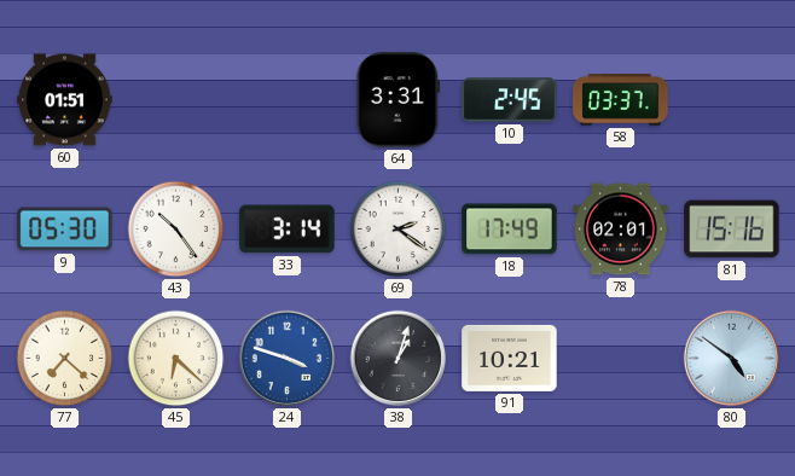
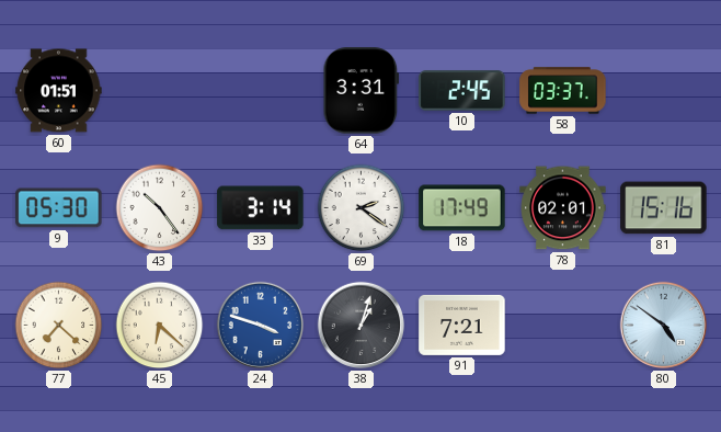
91: 10:21 -> 7:21 (462, 325)
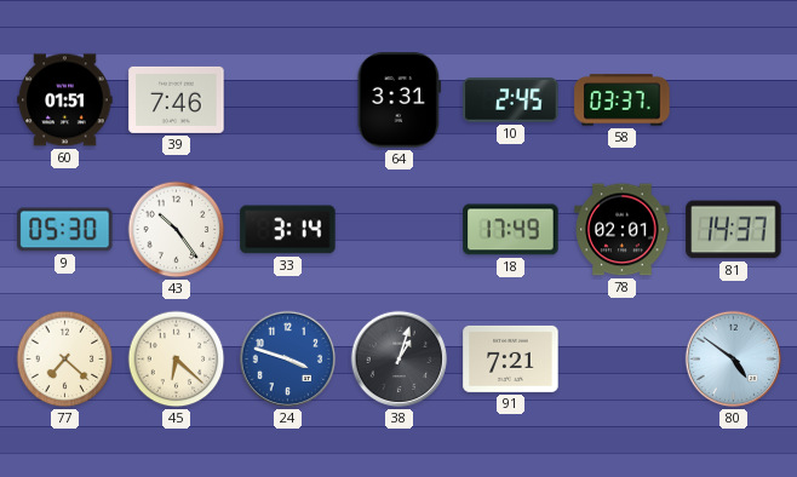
39: none -> 7:46 (177, 99)
69: 2:21 -> none (362, 208)
81: 15:16 -> 14:37 (734, 230)
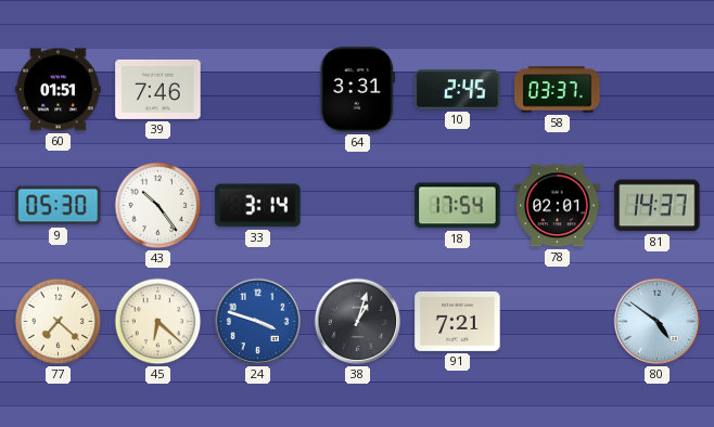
18: 17:49 -> 17:54 (458, 206)
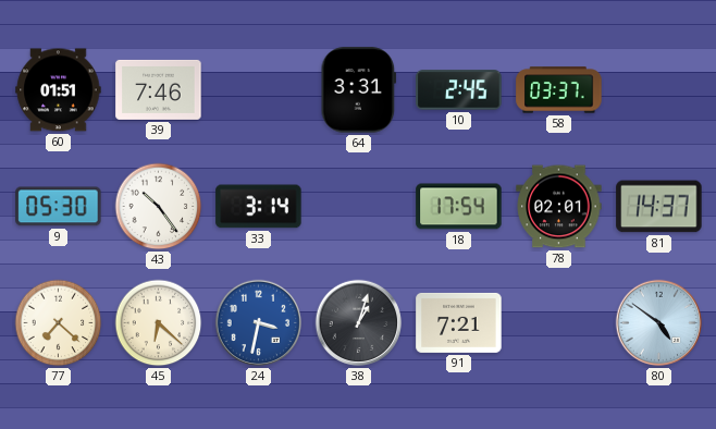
24: 3:48 -> 3:32 (259, 323)
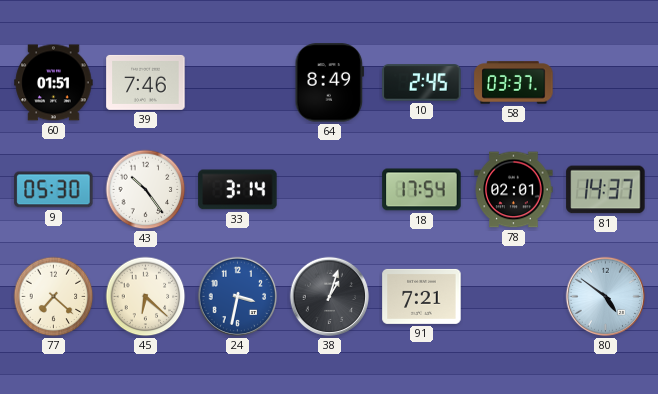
64: 3:31 -> 8:49 (330, 83)
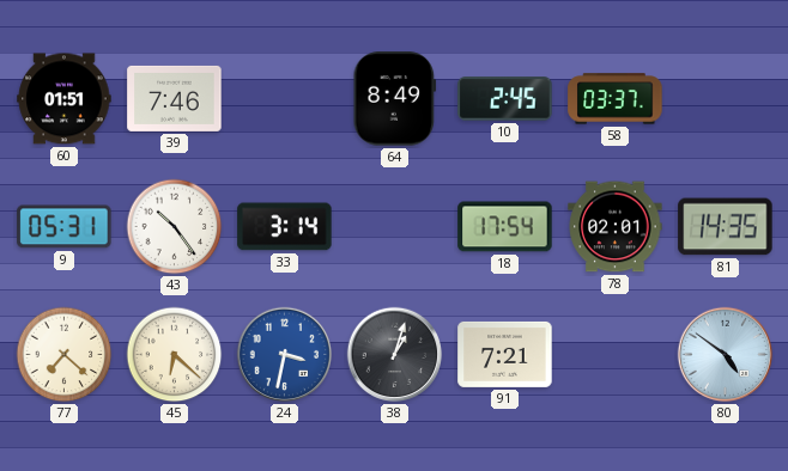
9: 05:30 -> 05:31 (65, 227)
81: 14:37 -> 14:35 (726, 227)
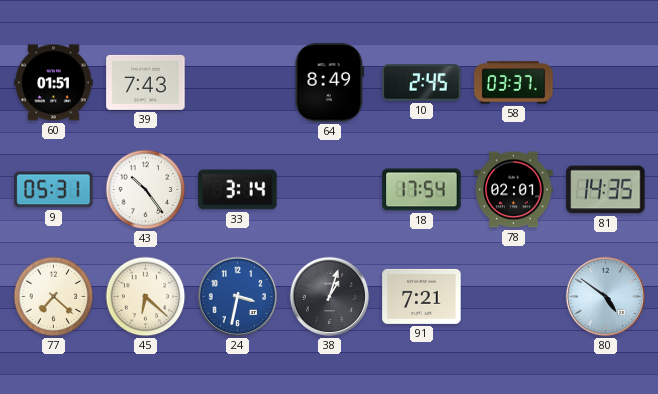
39: 7:46 -> 7:43 (146, 82)
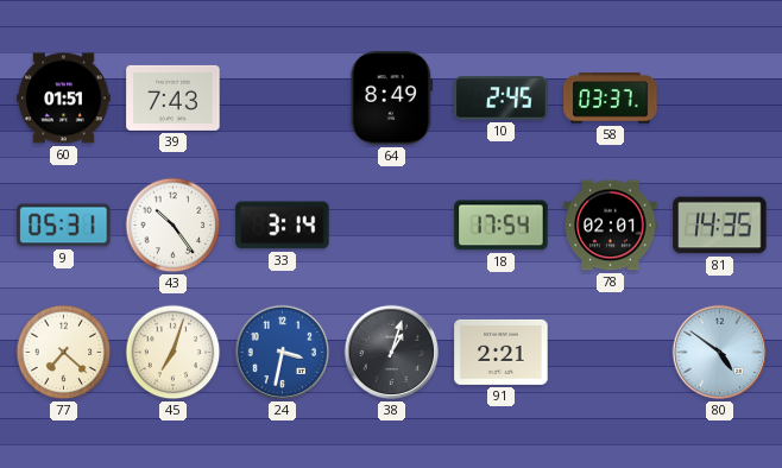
45: 6:22 -> 7:03 (174, 353)
91: 7:21 -> 2:21 (502, 352)
